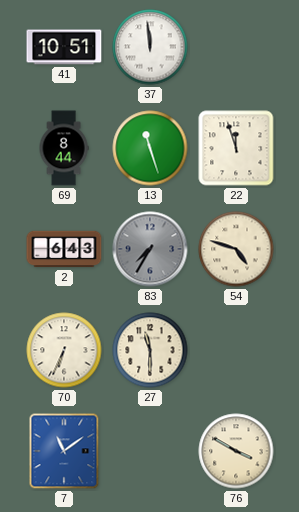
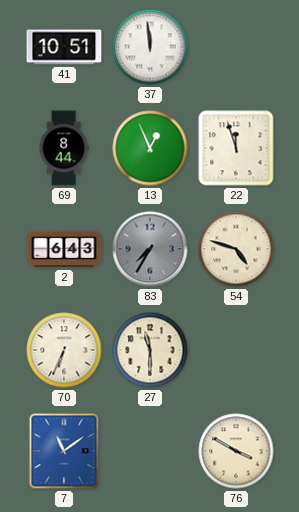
13: 11:27 -> 12:56 (150, 148)
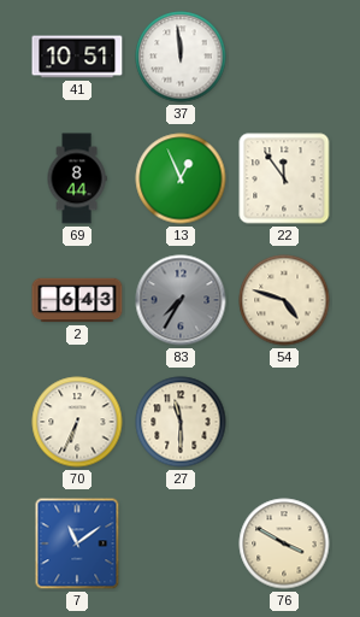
22: 11:57 -> 11:54 (284, 178)
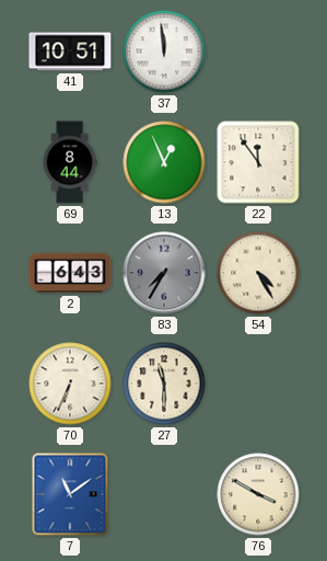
54: 4:48 -> 4:25 (258, 273)
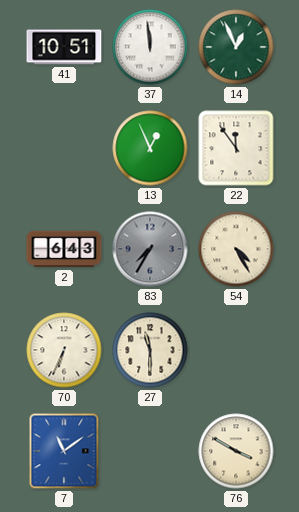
14: none -> 12:56 (236, 47)
69: 8:44 -> none (70, 162)
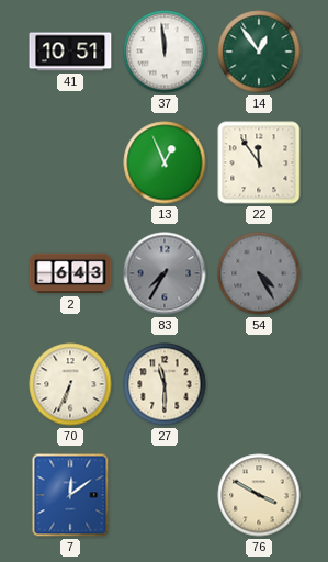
14: 12:56 -> 12:54 (259, 52)
54 dial: cream -> grey (259, 273)
7: 11:09 -> 12:09 (70, 495)
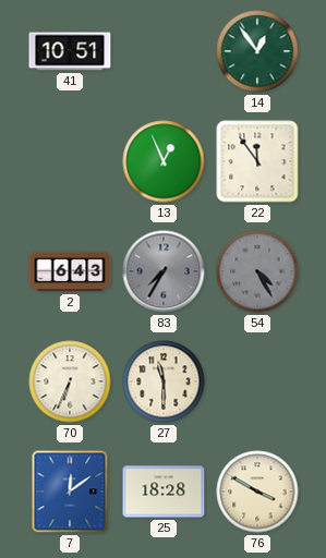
37: 11:59 -> none (165, 52)
25: none -> 18:28 (164, 492)
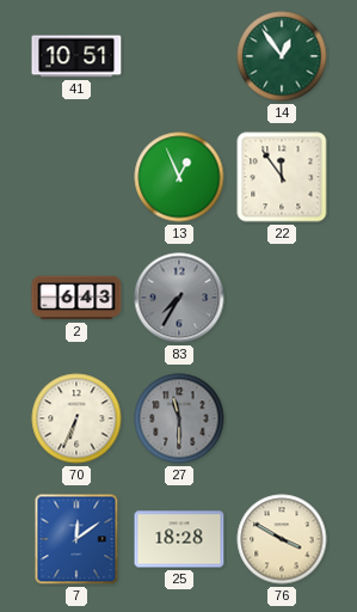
54: 4:25 -> none (257, 271)
27 dial: cream -> grey (179, 418)
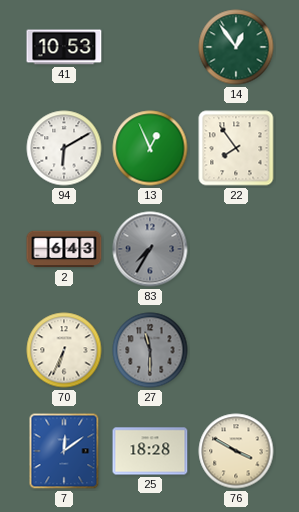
41: 10:51 -> 10:53 (64, 47)
94: none -> 6:10 (64, 148)
22: 11:54 -> 7:54 (236, 148)
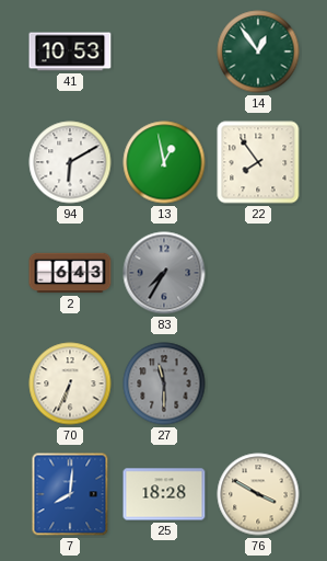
13: 12:56 -> 12:58 (164, 162)
7: 12:09 -> 8:01 (70, 494)
